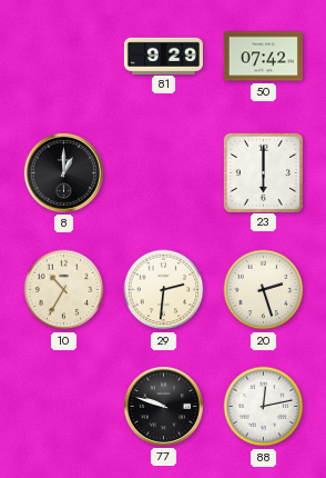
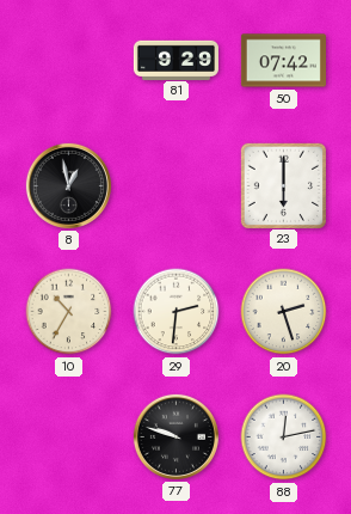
8: 1:00 -> 12:58 (68, 185)
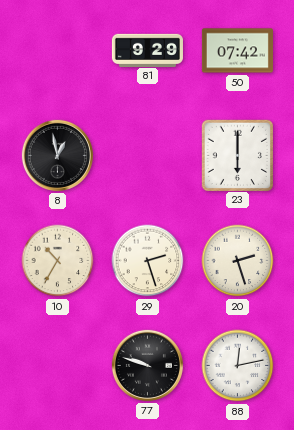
29: 2:31 -> 2:27 (148, 261)
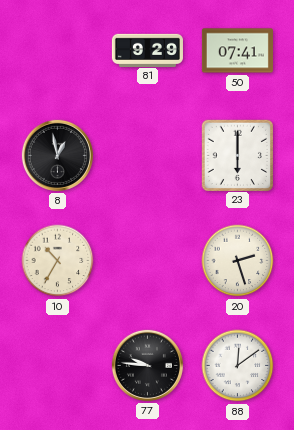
50: 07:42 -> 07:41 (237, 51)
29: 2:27 -> none (148, 261)
77: 9:48 -> 9:46 (147, 365)
88: 12:13 -> 12:09 (238, 366)
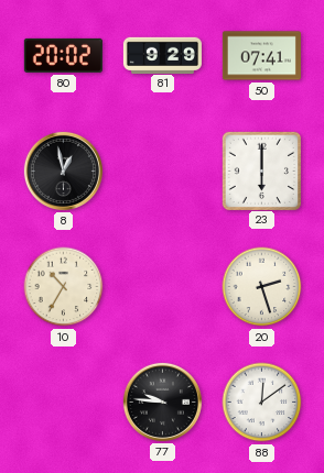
80: none -> 20:02 (63, 55)
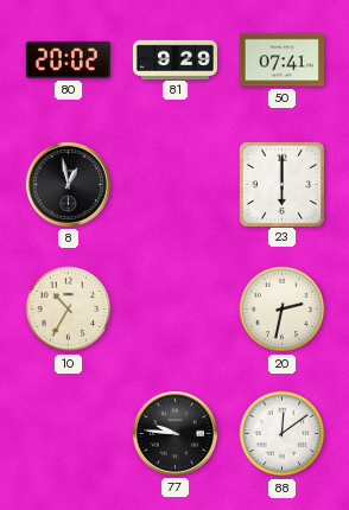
20: 2:27 -> 2:32 (283, 310)
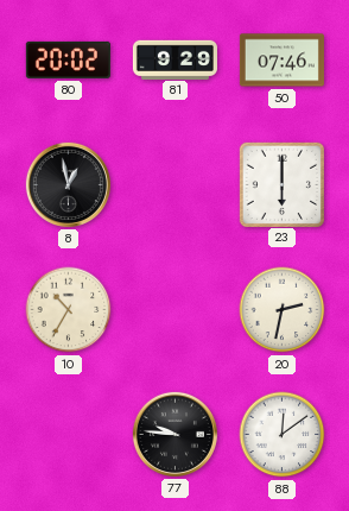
50: 07:41 -> 07:46 (281, 61)
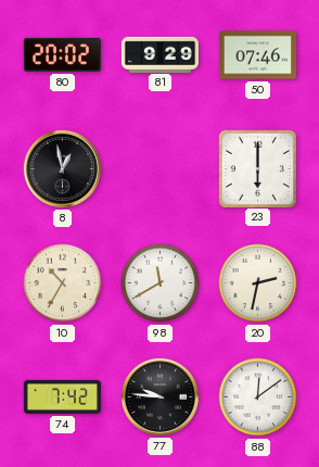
98: none -> 11:40 (161, 283)
74: none -> 7:42 (62, 396)
